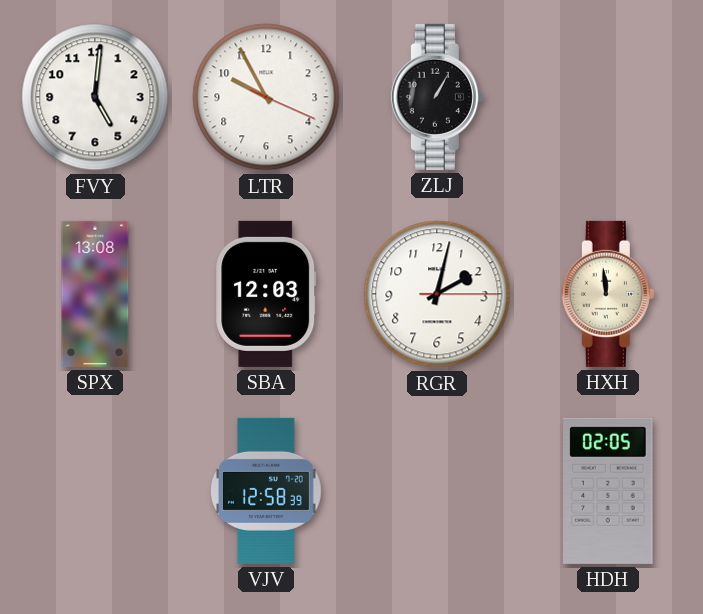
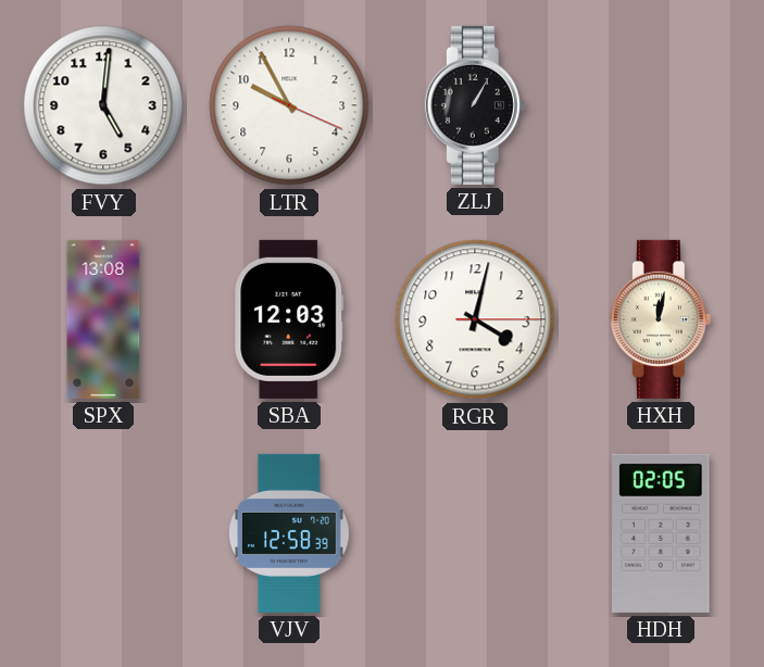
RGR: 2:02 -> 4:02 (475, 319)
HXH: 11:59 -> 12:02 (661, 319)
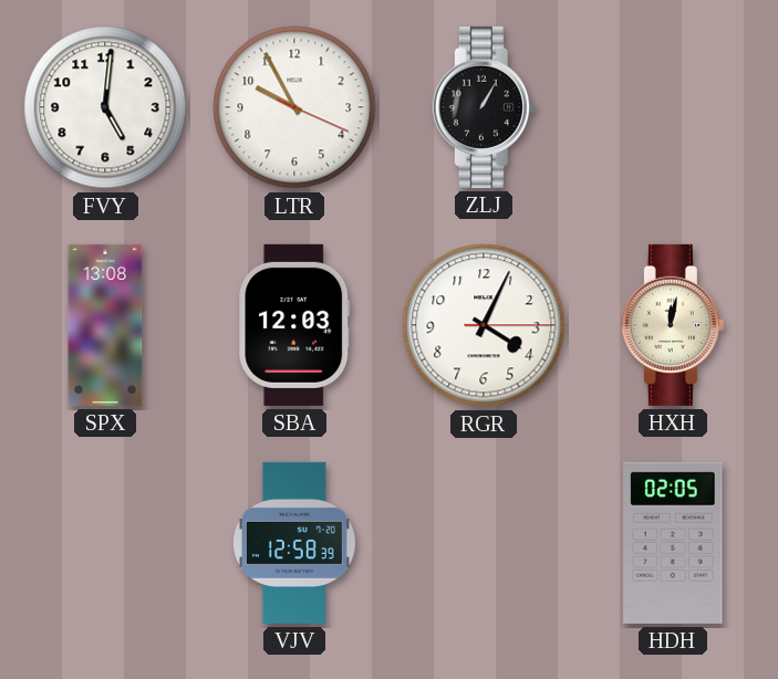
RGR: 4:02 -> 4:04 (484, 325)
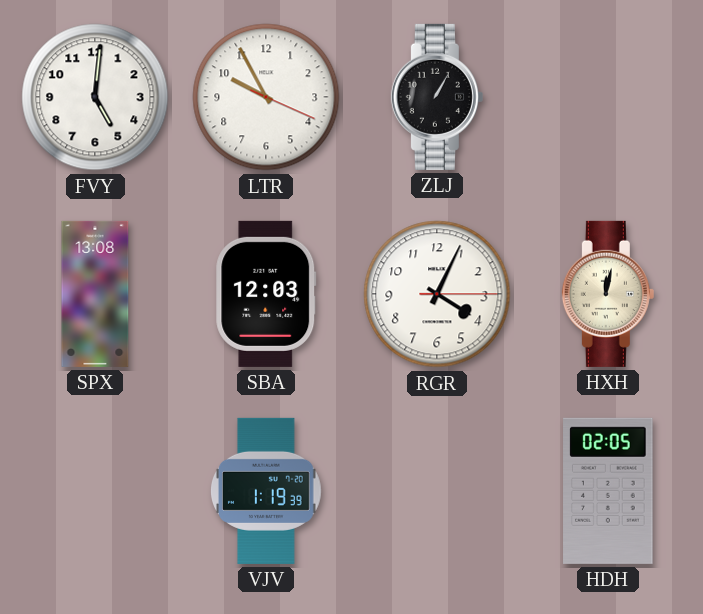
VJV: 12:58 -> 1:19 (267, 491)
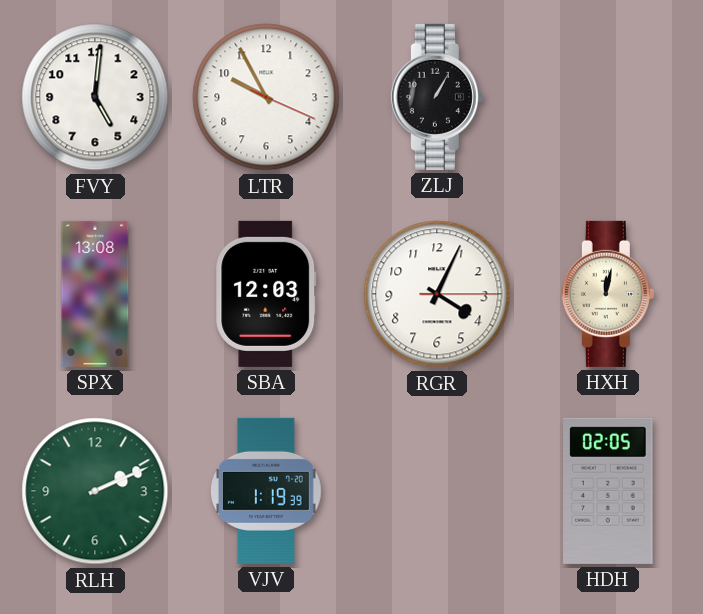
RLH: none -> 2:11 (95, 491)
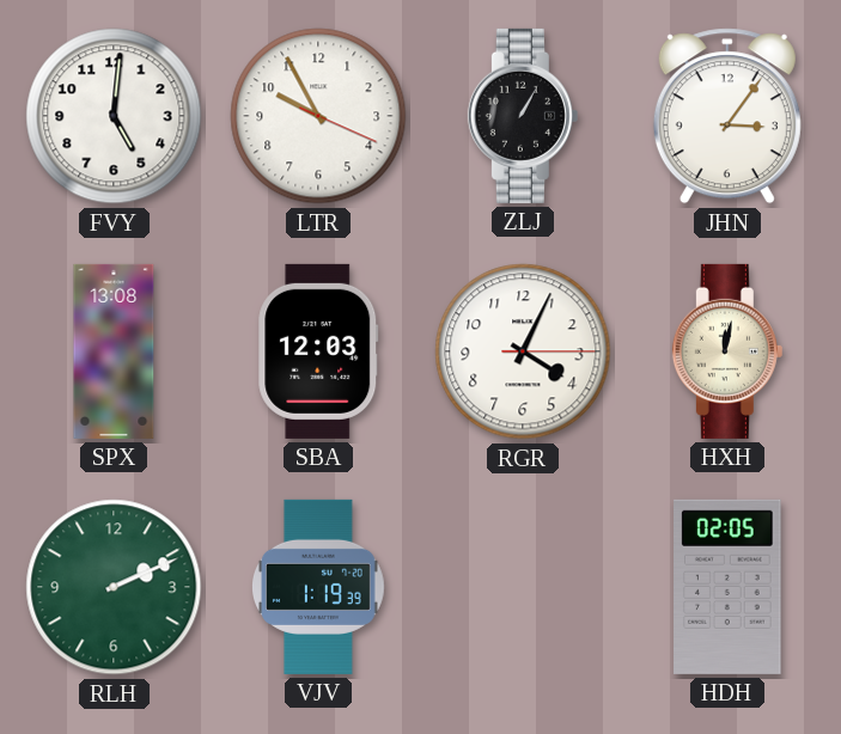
JHN: none -> 3:06 (727, 116)
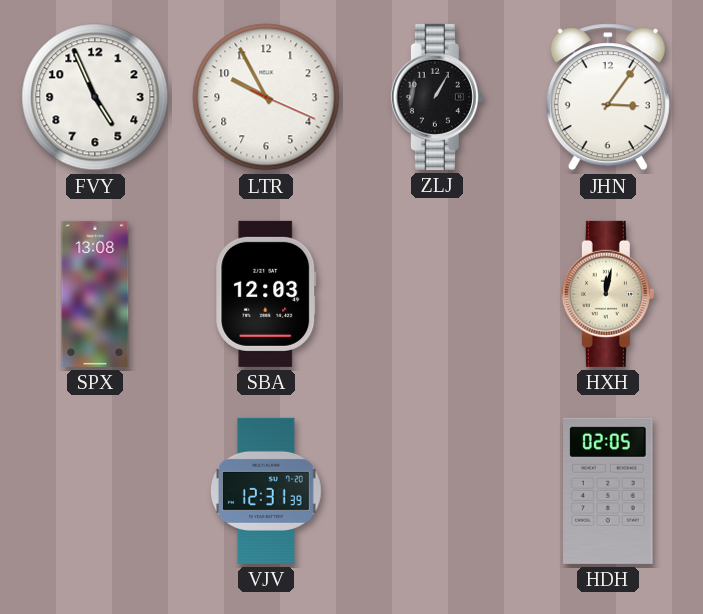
FVY: 5:01 -> 4:56 (95, 97)
RGR: 4:04 -> none (523, 351)
RLH: 2:11 -> none (114, 587)
VJV: 1:19 -> 12:31 (267, 491)
